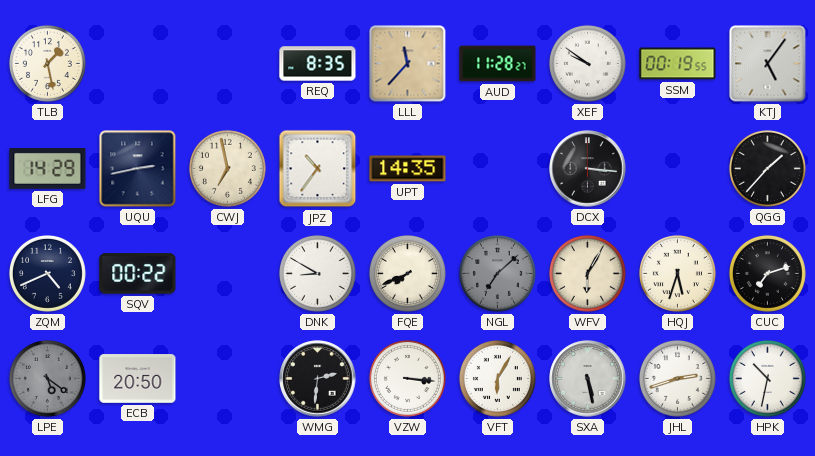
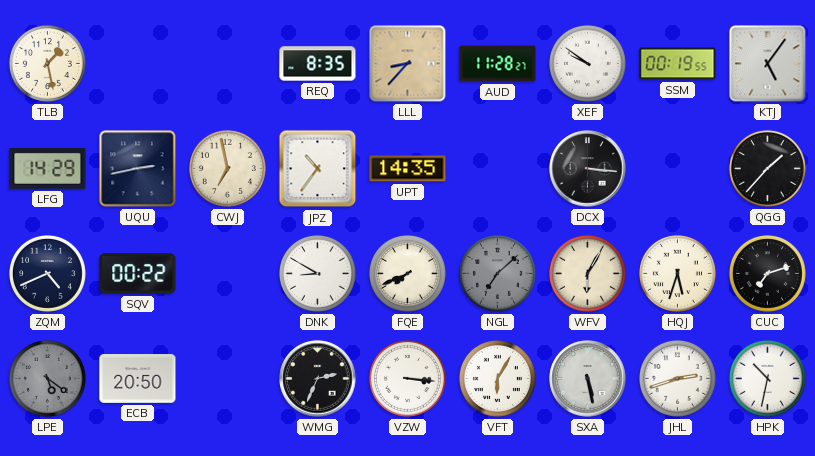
LLL: 11:37 -> 8:37 (408, 64)
WMG: 2:31 -> 2:34 (318, 379)
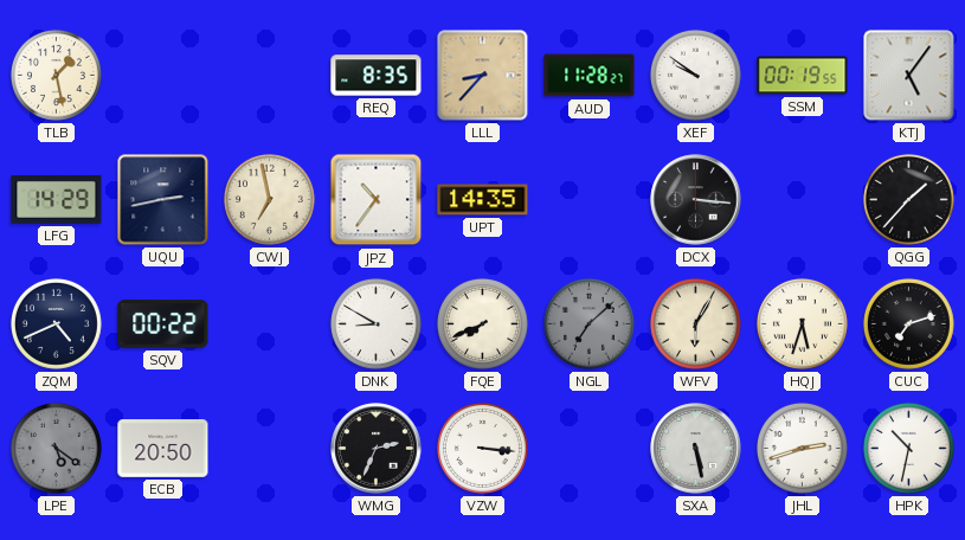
VFT: 6:05 -> none (497, 378)
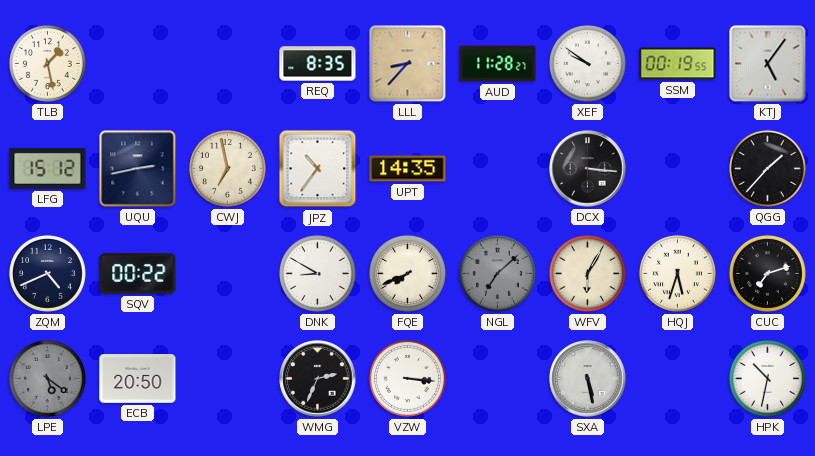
LFG: 14:29 -> 15:12 (48, 169)
JHL: 2:42 -> none (802, 448)
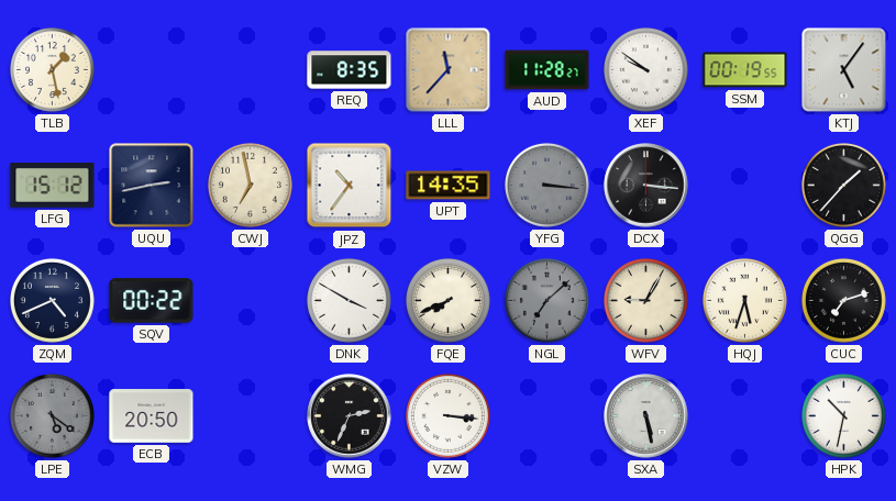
LLL: 8:37 -> 11:37 (449, 70)
YFG: none -> 3:16 (546, 185)
DNK: 8:50 -> 3:50 (349, 300)
WFV: 6:05 -> 9:05 (645, 300)
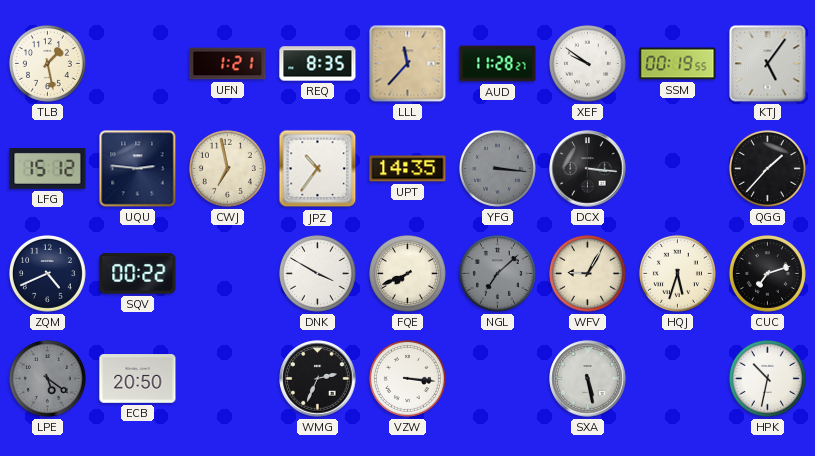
UFN: none -> 1:21 (228, 64)
UQU: 2:43 -> 2:46 (138, 169)
